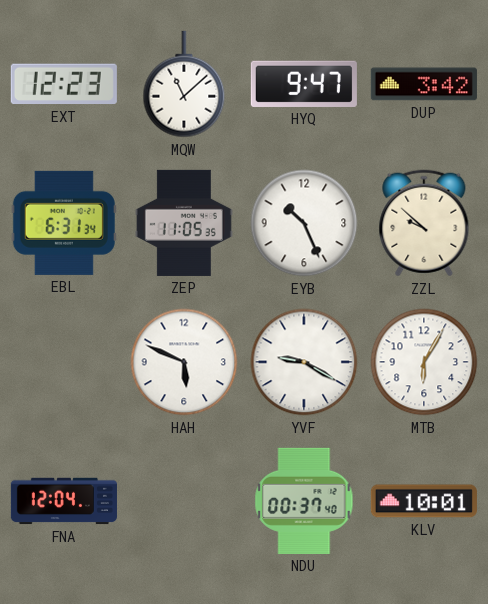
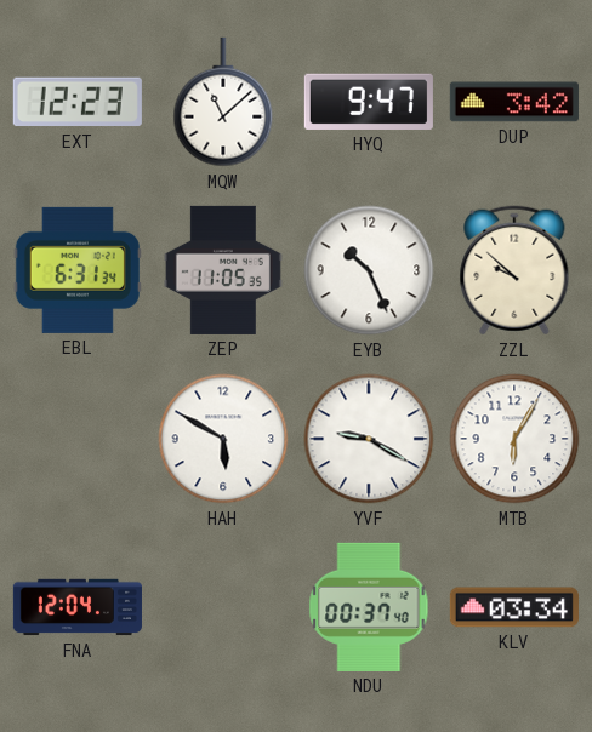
HAH: 5:49 -> 5:50 (223, 439)
KLV: 10:01 -> 03:34 (514, 607)
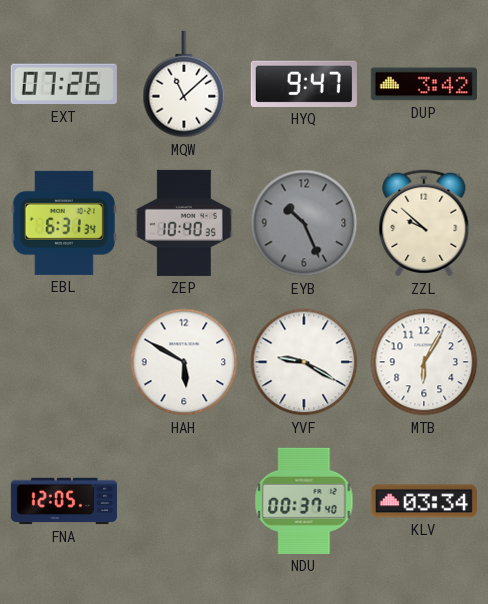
EXT: 12:23 -> 07:26 (64, 84)
ZEP: 11:05 -> 10:40 (184, 223)
EYB dial: white -> grey (304, 223)
FNA: 12:04 -> 12:05 (64, 501)
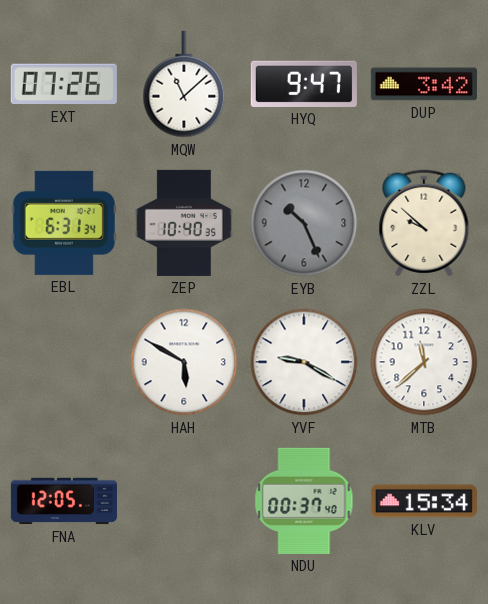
MTB: 6:05 -> 11:38 (424, 362)
KLV: 03:34 -> 15:34 (424, 501)
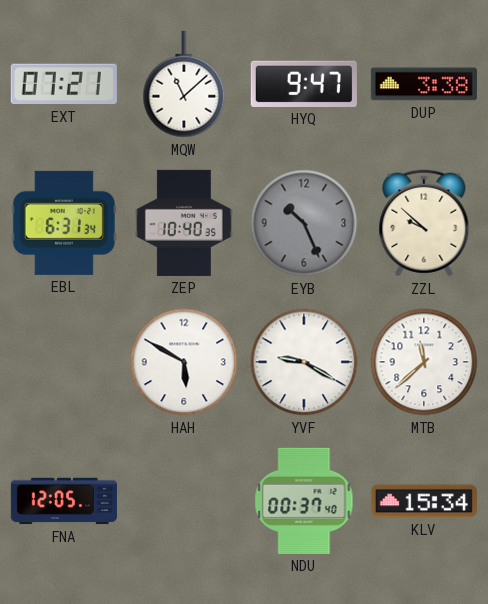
EXT: 07:26 -> 07:21 (64, 84)
DUP: 3:42 -> 3:38 (424, 84)
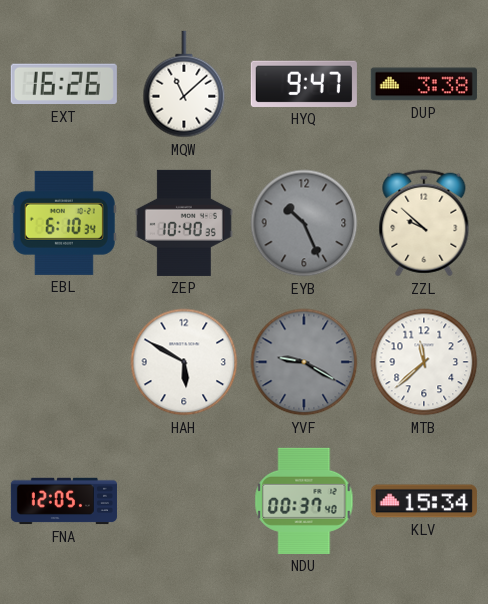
EXT: 07:21 -> 16:26 (64, 84)
EBL: 6:31 -> 6:10 (64, 223)
YVF dial: white -> grey (304, 362)
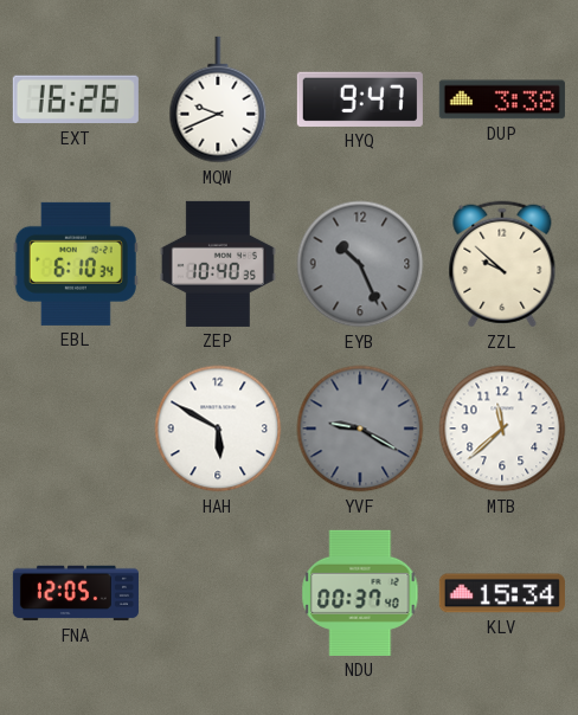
MQW: 11:08 -> 9:41 (218, 99)
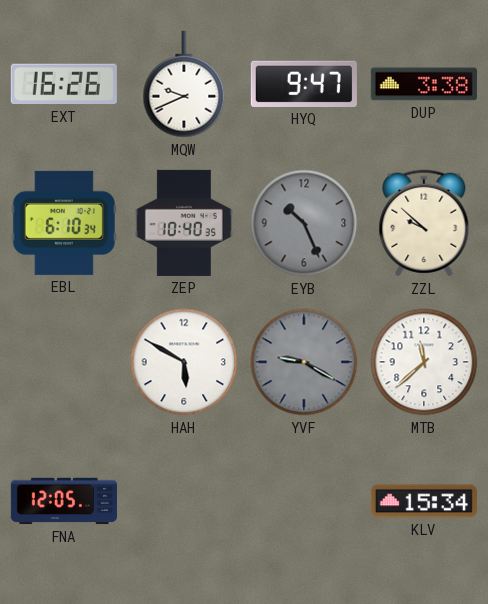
NDU: 00:37 -> none (360, 593)
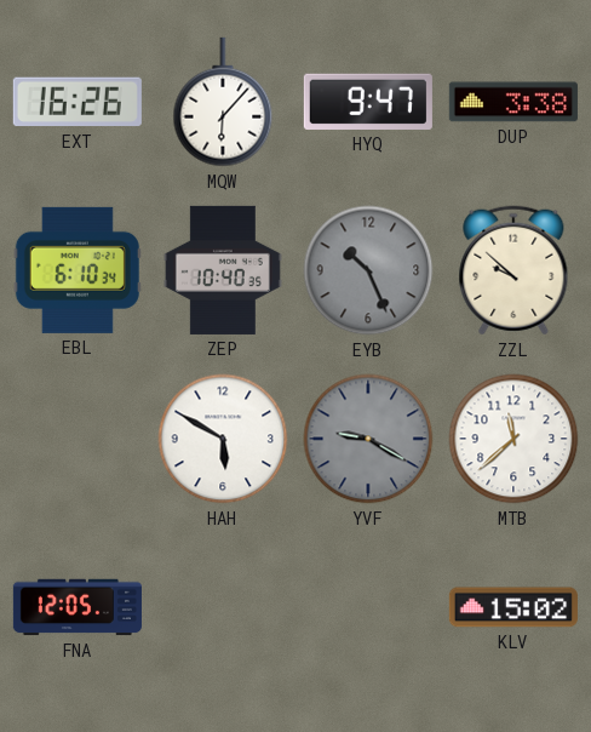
MQW: 9:41 -> 6:07 (223, 102)
KLV: 15:34 -> 15:02 (513, 607)
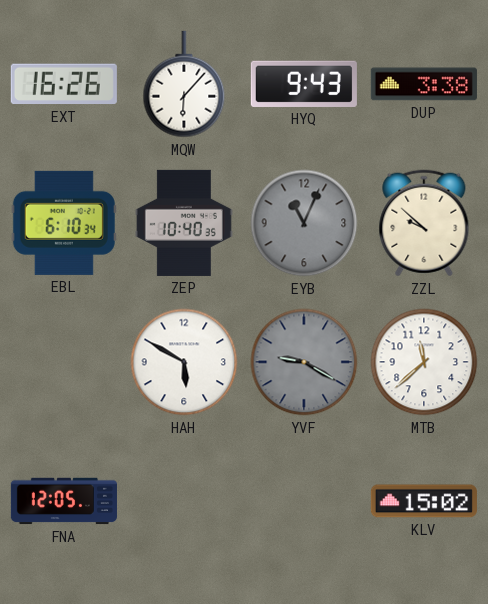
HYQ: 9:47 -> 9:43 (304, 84)
EYB: 10:26 -> 11:04 (304, 223)
